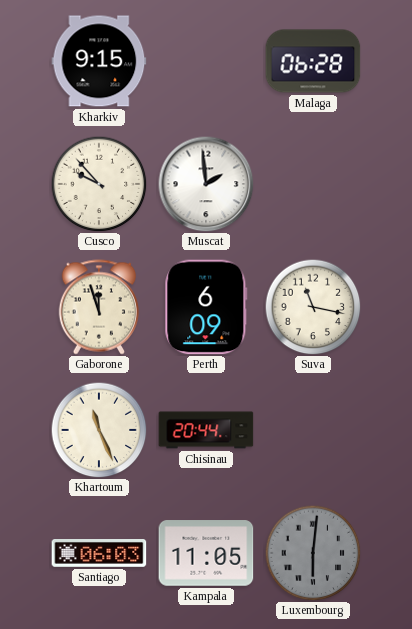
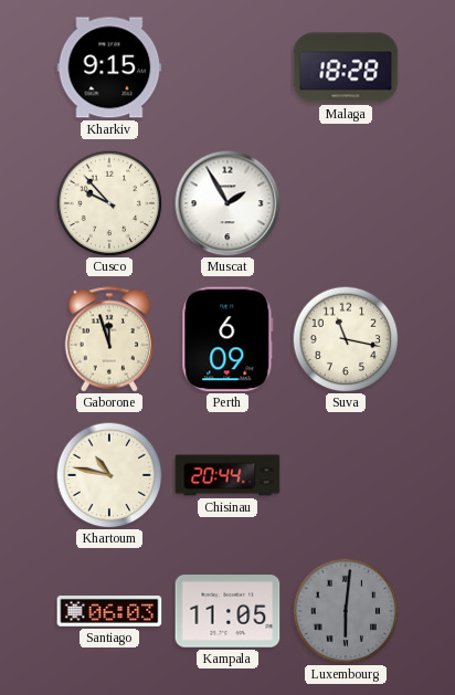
Malaga: 06:28 -> 18:28 (346, 67)
Muscat: 1:59 -> 1:55 (227, 203)
Khartoum: 11:26 -> 10:47 (109, 475)
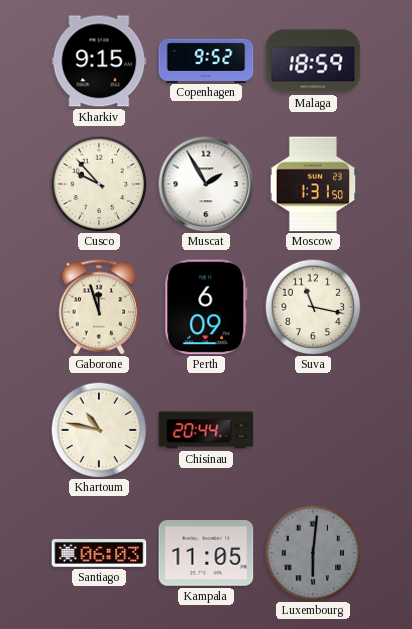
Copenhagen: none -> 9:52 (206, 60)
Malaga: 18:28 -> 18:59 (313, 61)
Moscow: none -> 1:31 (313, 184)
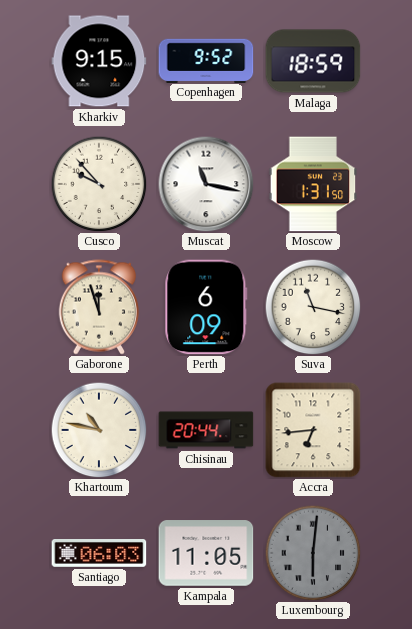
Muscat: 1:55 -> 11:17 (206, 184)
Accra: none -> 6:44 (313, 430)
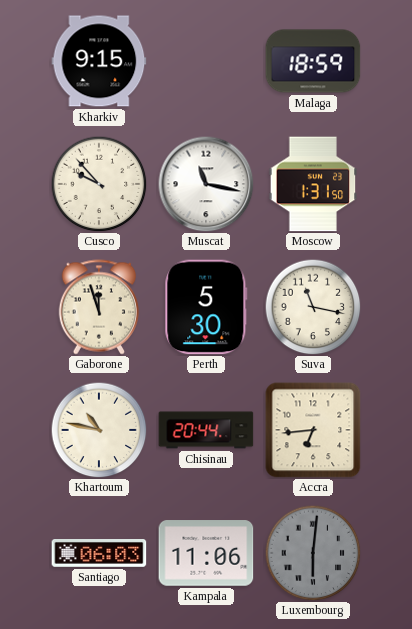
Copenhagen: 9:52 -> none (206, 60)
Perth: 6:09 -> 5:30 (206, 307)
Kampala: 11:05 -> 11:06 (206, 553)
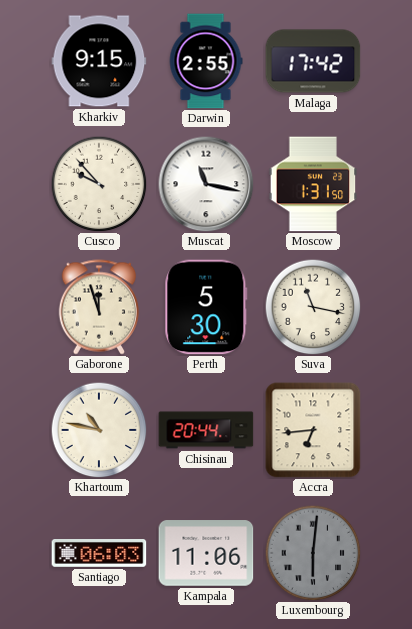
Darwin: none -> 2:55 (206, 61)
Malaga: 18:59 -> 17:42 (313, 61)
